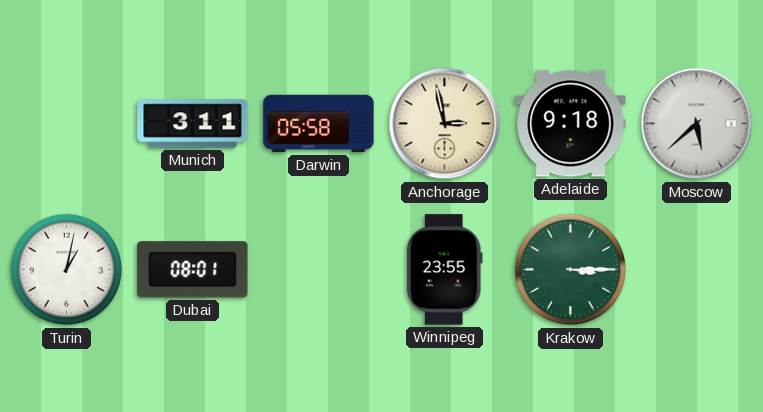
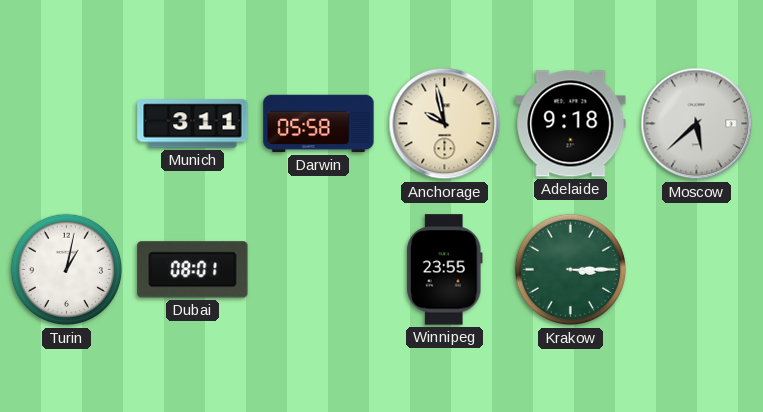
Anchorage: 2:58 -> 9:58 (445, 124)
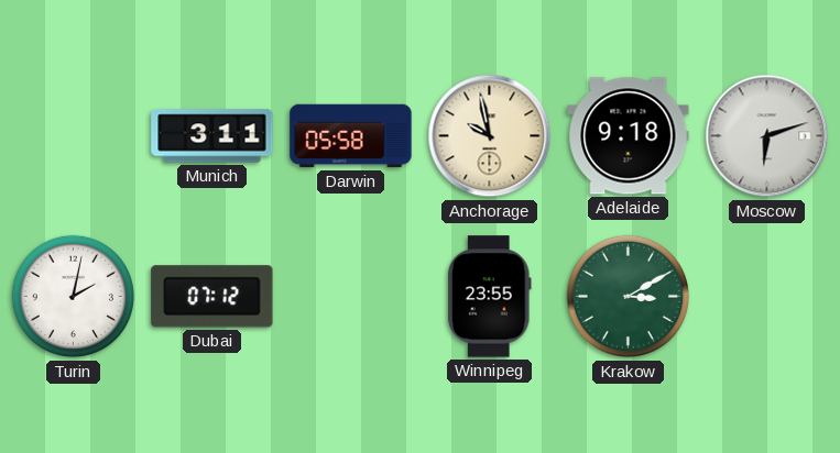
Moscow: 5:38 -> 6:12 (767, 136)
Turin: 1:02 -> 2:02 (74, 297)
Dubai: 08:01 -> 07:12 (212, 297)
Krakow: 3:15 -> 3:10 (629, 297)
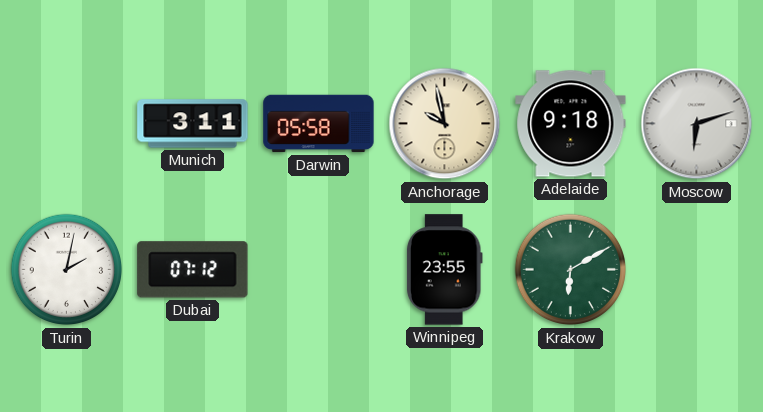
Krakow: 3:10 -> 6:10 (571, 270)
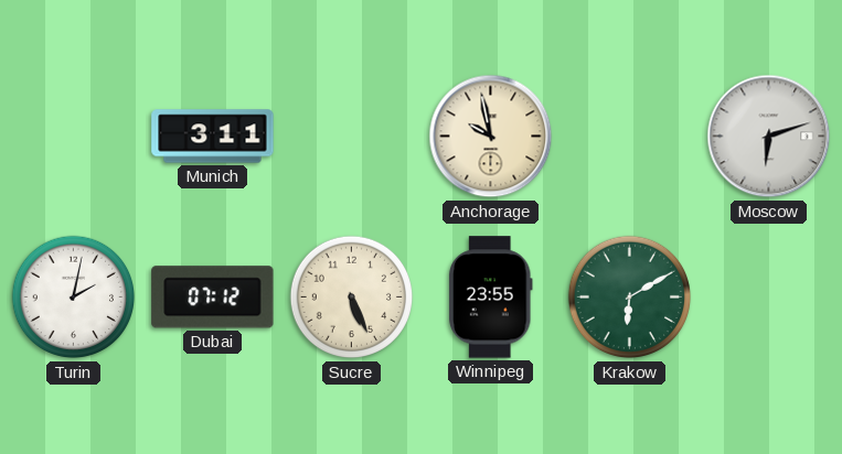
Darwin: 05:58 -> none (319, 124)
Adelaide: 9:18 -> none (571, 124)
Sucre: none -> 5:26 (352, 298)
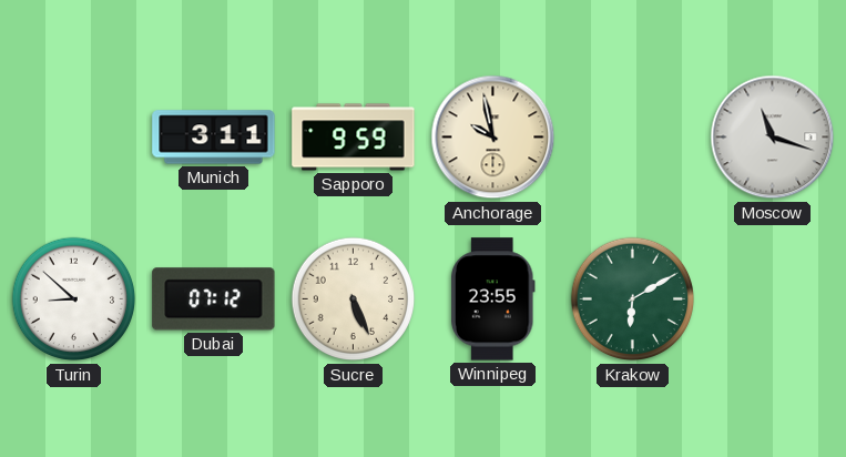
Sapporo: none -> 9:59 (354, 138)
Moscow: 6:12 -> 11:18 (773, 138)
Turin: 2:02 -> 8:52 (74, 299)
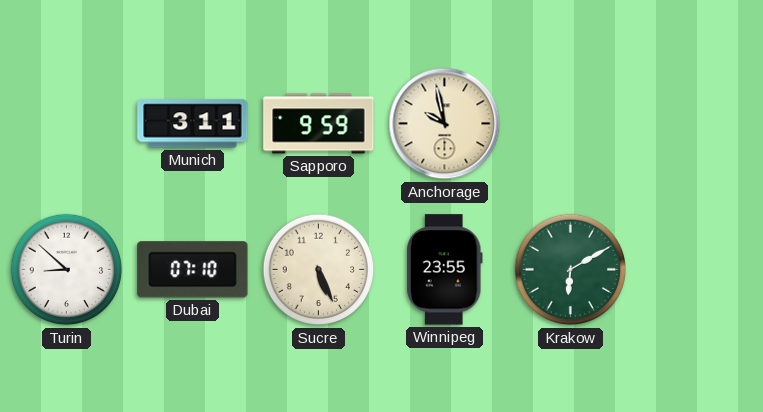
Moscow: 11:18 -> none (773, 138)
Dubai: 07:12 -> 07:10 (193, 270)
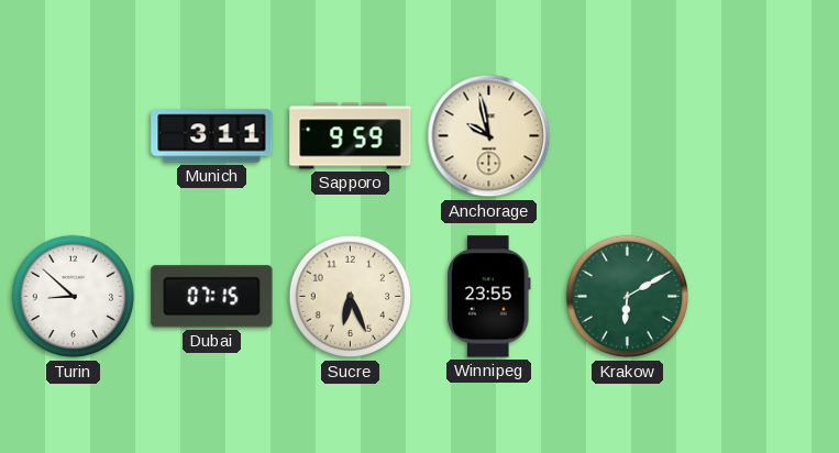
Dubai: 07:10 -> 07:15 (212, 297)
Sucre: 5:26 -> 6:26 (351, 297)
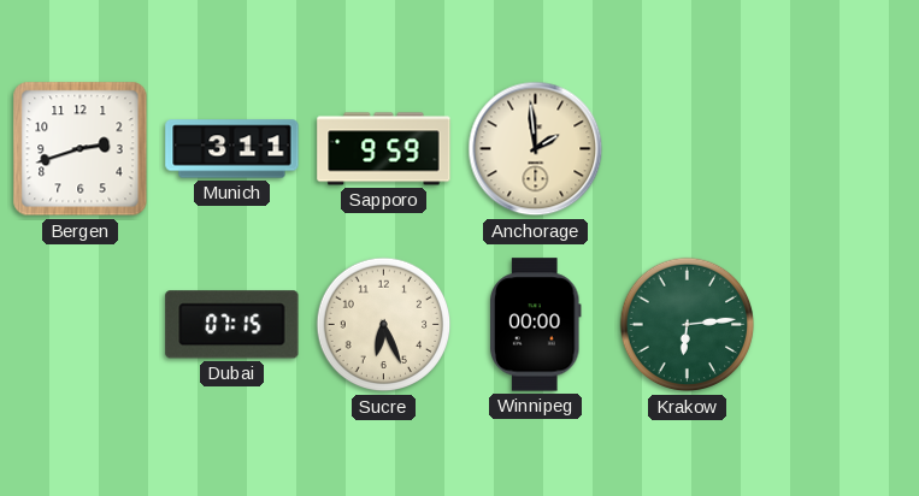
Bergen: none -> 2:42 (81, 149)
Anchorage: 9:58 -> 1:59 (536, 149)
Turin: 8:52 -> none (74, 297)
Winnipeg: 23:55 -> 00:00 (535, 325)
Krakow: 6:10 -> 6:14 (688, 325)
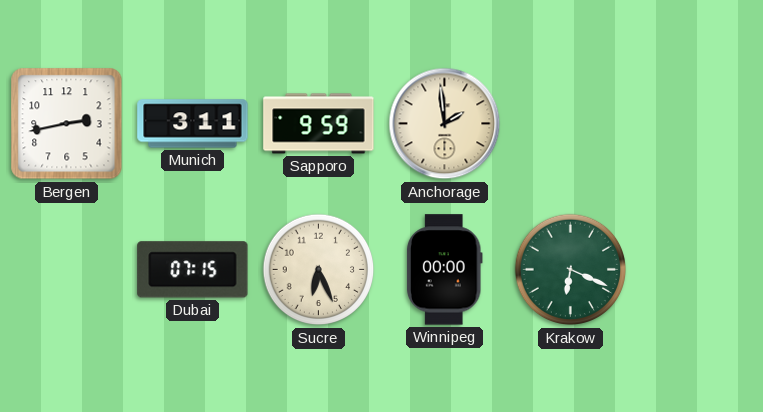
Bergen: 2:42 -> 2:43 (67, 124)
Krakow: 6:14 -> 6:19 (571, 270)
